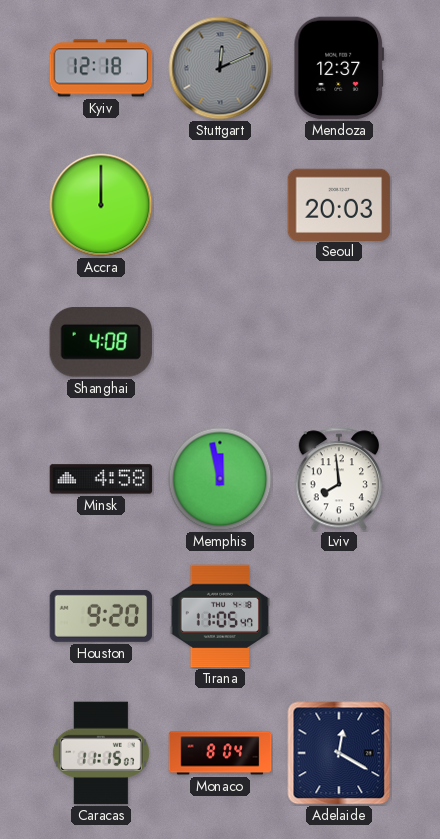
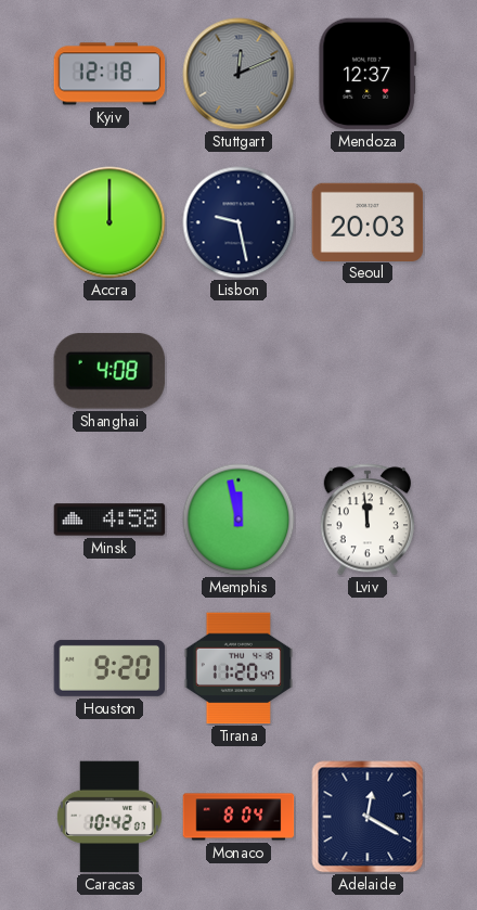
Lisbon: none -> 9:28 (238, 222)
Lviv: 7:59 -> 11:59 (366, 520)
Tirana: 11:05 -> 11:20 (238, 668)
Caracas: 11:15 -> 10:42 (109, 817)
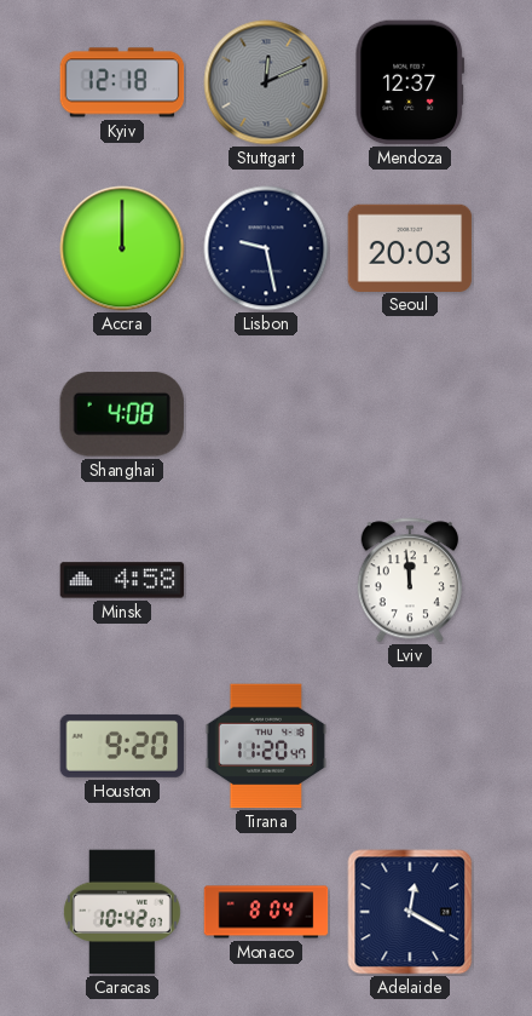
Memphis: 11:58 -> none (238, 520)
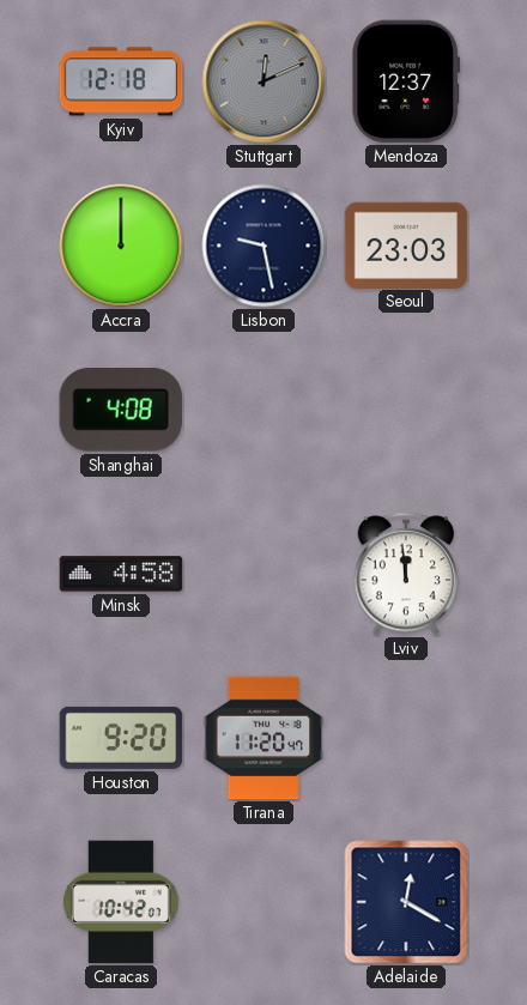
Seoul: 20:03 -> 23:03 (406, 244)
Monaco: 8:04 -> none (266, 912)
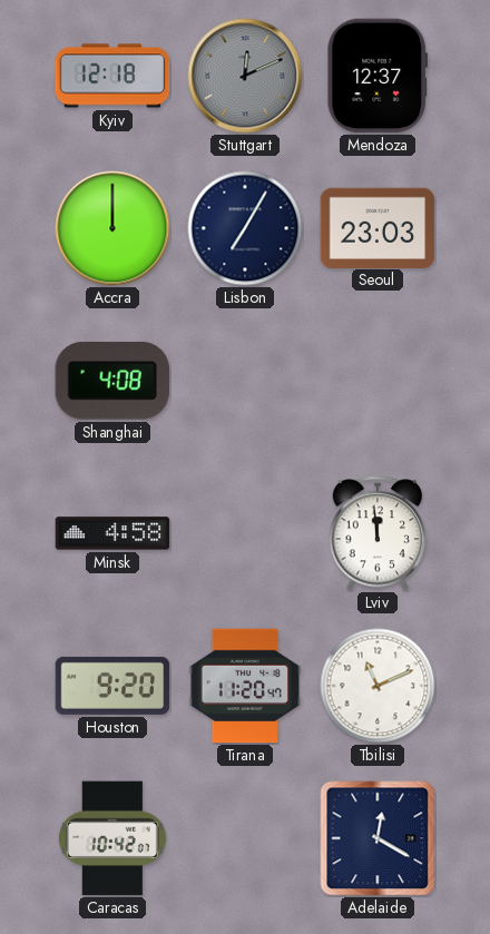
Lisbon: 9:28 -> 7:05 (245, 228)
Tbilisi: none -> 11:11 (378, 686)
